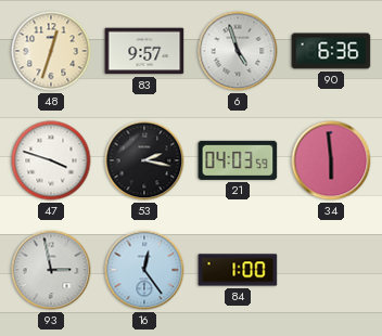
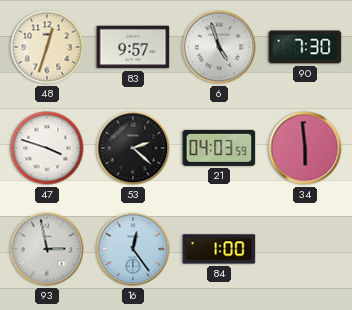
90: 6:36 -> 7:30 (305, 47)
53: 2:17 -> 2:22 (133, 148)
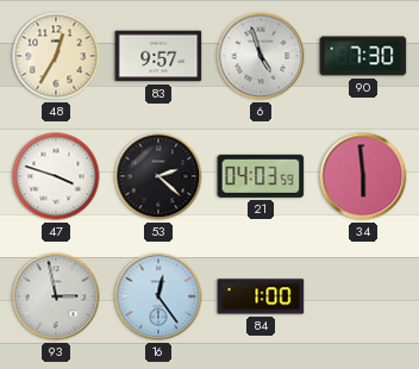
48: 12:33 -> 12:35 (56, 56)
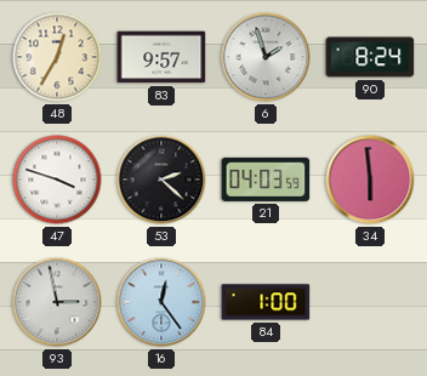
6: 4:57 -> 1:57 (266, 57)
90: 7:30 -> 8:24 (370, 57)
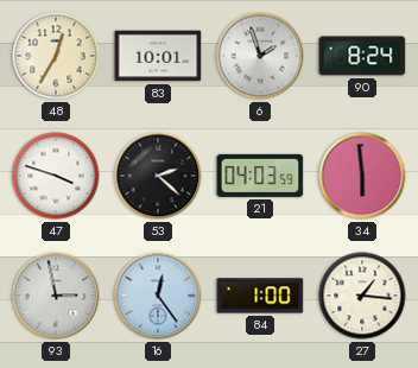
83: 9:57 -> 10:01 (158, 56)
27: none -> 1:16 (362, 296)
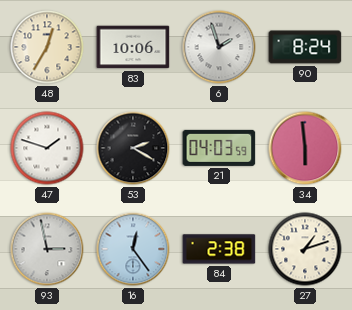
83: 10:01 -> 10:06 (133, 47)
47: 3:48 -> 1:48 (47, 148)
53: 2:22 -> 2:20 (133, 148)
84: 1:00 -> 2:38 (219, 249)
27: 1:16 -> 1:12 (305, 249)
